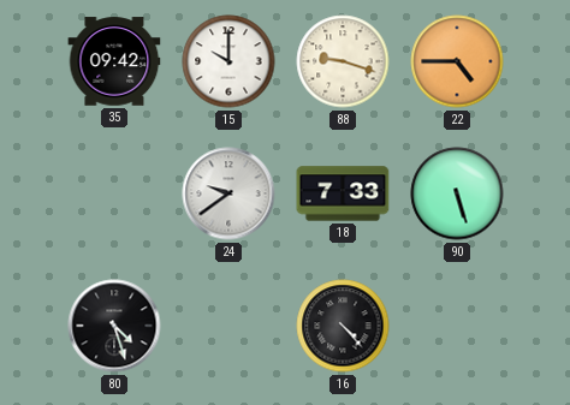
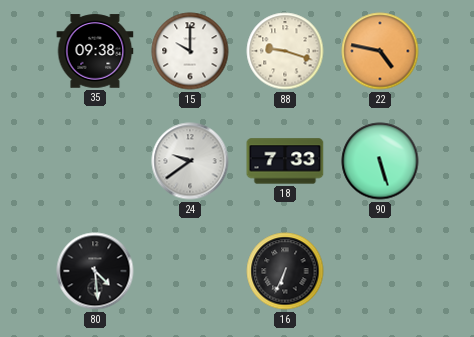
35: 09:42 -> 09:38 (95, 51)
22: 4:45 -> 4:47 (380, 51)
80: 4:27 -> 4:29 (95, 271)
16: 4:23 -> 6:34 (285, 271)
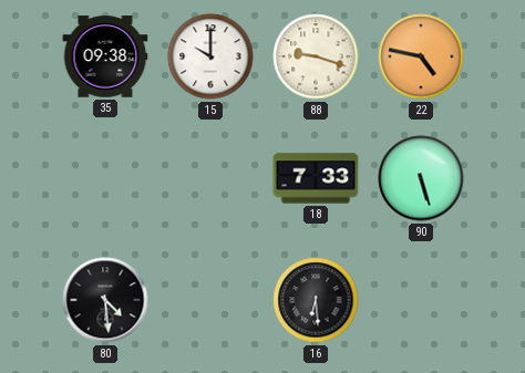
24: 9:39 -> none (190, 161)
16: 6:34 -> 6:29 (316, 300)
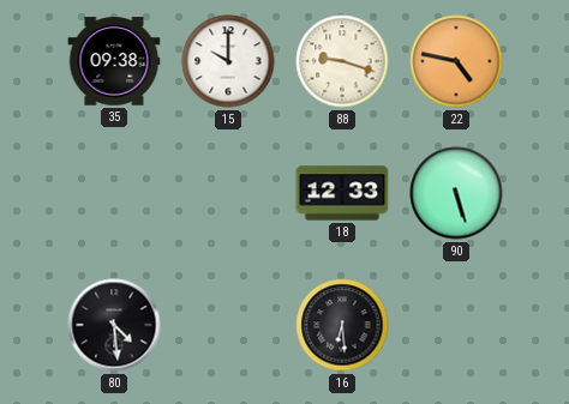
18: 7:33 -> 12:33 (342, 193)
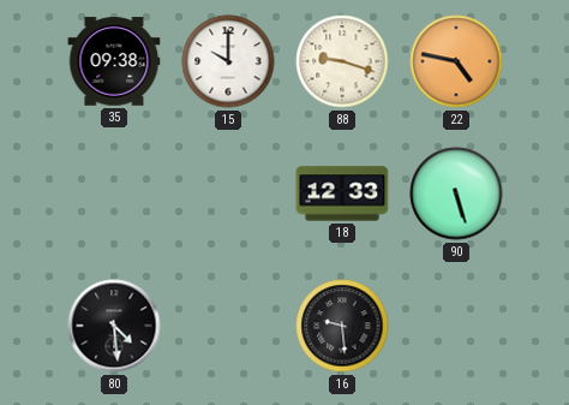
16: 6:29 -> 9:29 (342, 326)
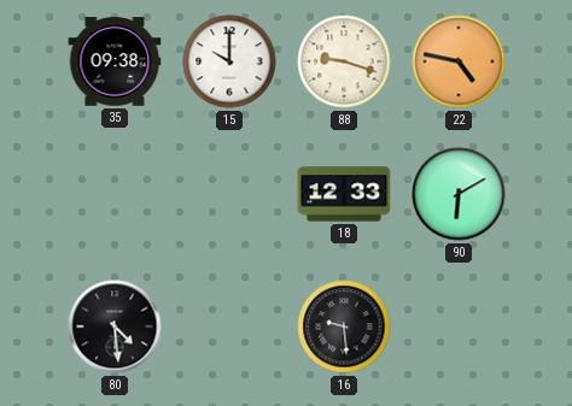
90: 5:27 -> 6:10 (459, 194)
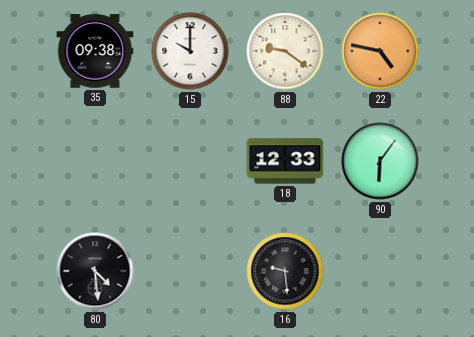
88: 9:18 -> 9:21 (285, 51)
90: 6:10 -> 6:06 (380, 161)
